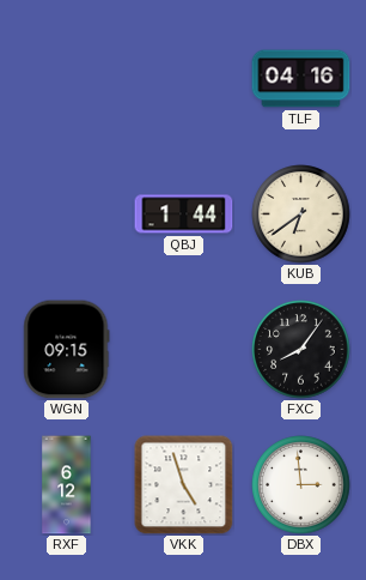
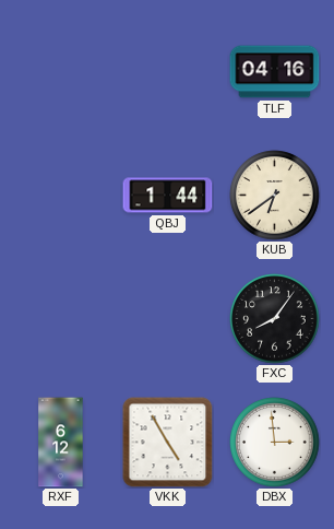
WGN: 09:15 -> none (67, 350)
VKK: 4:57 -> 4:55 (168, 443)
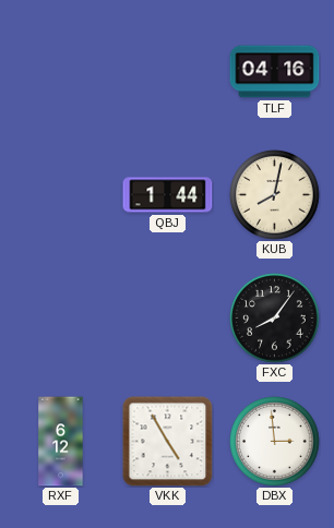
KUB: 6:39 -> 8:02 (275, 195)
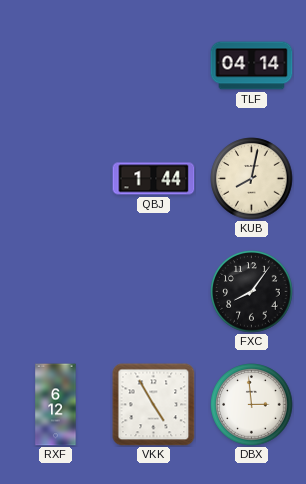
TLF: 04:16 -> 04:14 (252, 66)
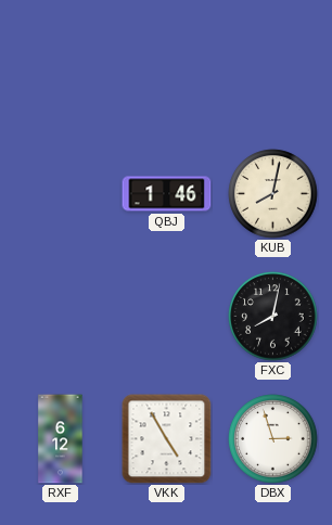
TLF: 04:14 -> none (252, 66)
QBJ: 1:44 -> 1:46 (167, 194)
FXC: 8:06 -> 8:02 (273, 317)
DBX: 2:59 -> 2:57 (273, 439)
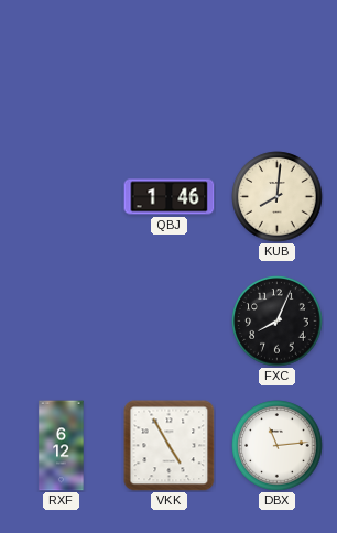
KUB: 8:02 -> 8:01 (278, 197)
FXC: 8:02 -> 8:04 (278, 322)
DBX: 2:57 -> 11:14 (278, 446)
